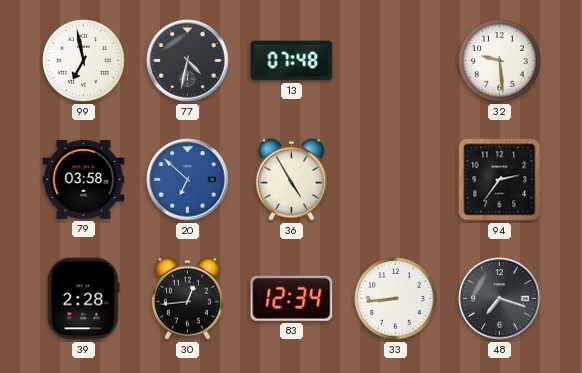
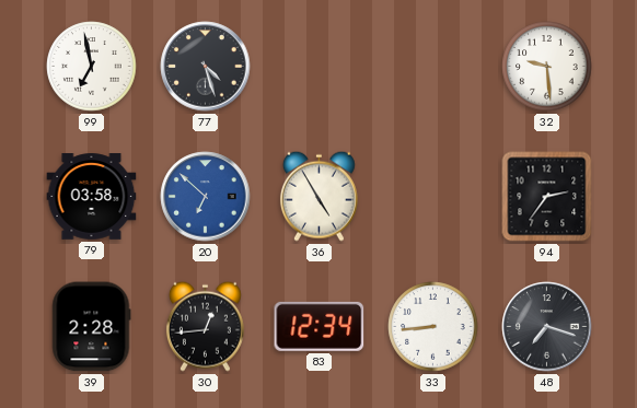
77: 4:32 -> 4:27 (206, 67)
13: 07:48 -> none (292, 61)
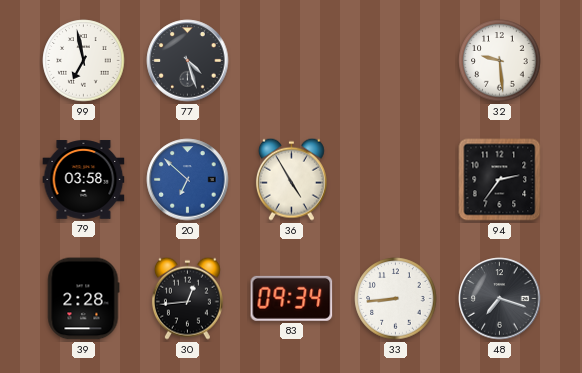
83: 12:34 -> 09:34 (292, 298)
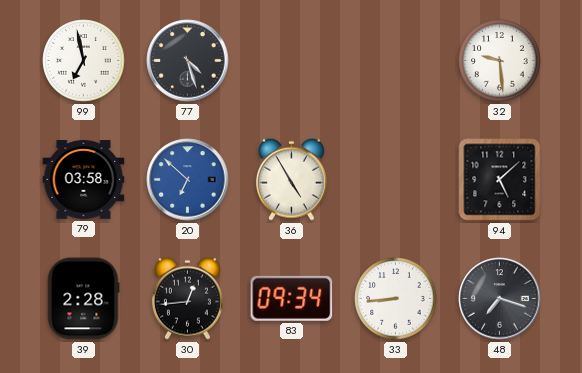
94: 2:36 -> 5:08 (500, 180)
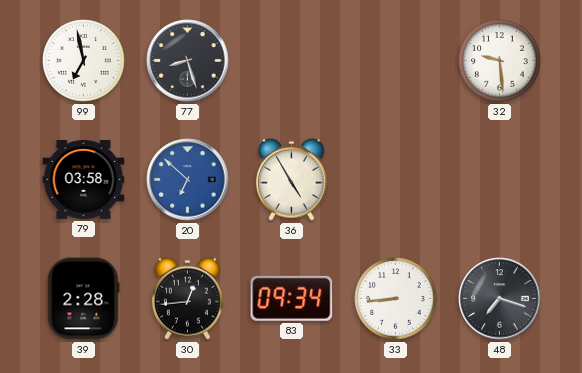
77: 4:27 -> 8:27 (188, 61)
94: 5:08 -> none (500, 180)
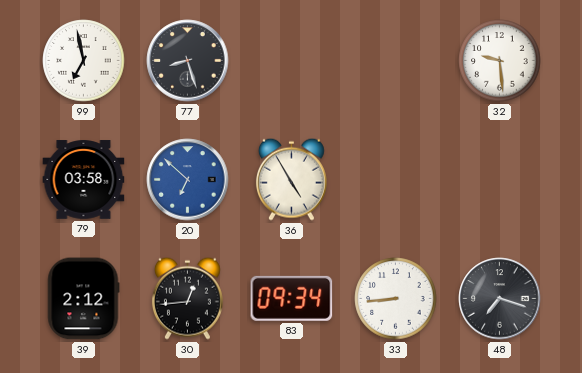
39: 2:28 -> 2:12 (84, 299)
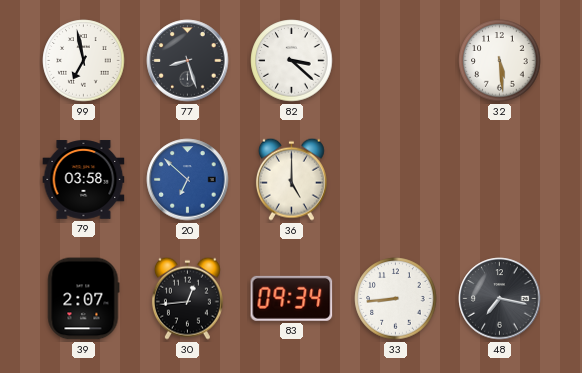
82: none -> 3:22 (292, 61)
32: 9:29 -> 5:29 (500, 61)
36: 4:55 -> 5:00 (291, 179)
39: 2:12 -> 2:07 (84, 299)
48: 7:18 -> 7:17 (500, 299)
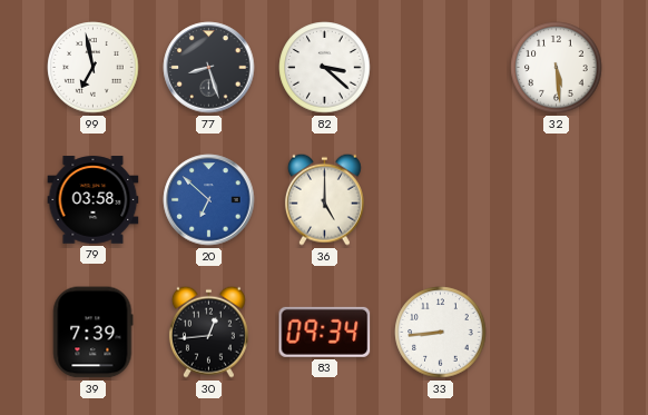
39: 2:07 -> 7:39 (94, 333)
48: 7:17 -> none (500, 299)
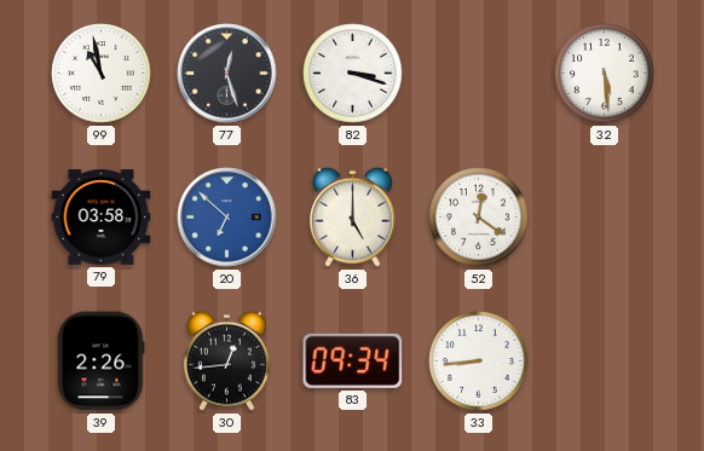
99: 6:58 -> 10:58 (102, 74)
77: 8:27 -> 12:27 (227, 74)
82: 3:22 -> 3:18 (353, 74)
52: none -> 12:21 (479, 218)
39: 7:39 -> 2:26 (102, 362)
